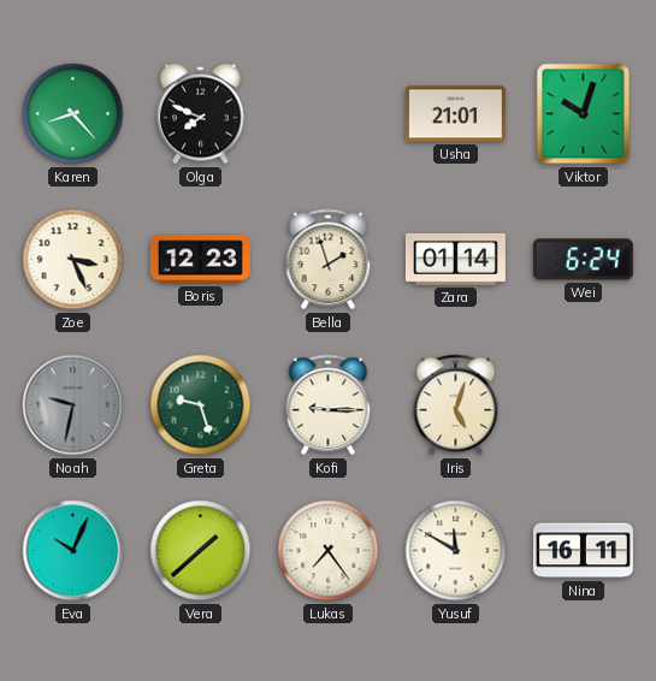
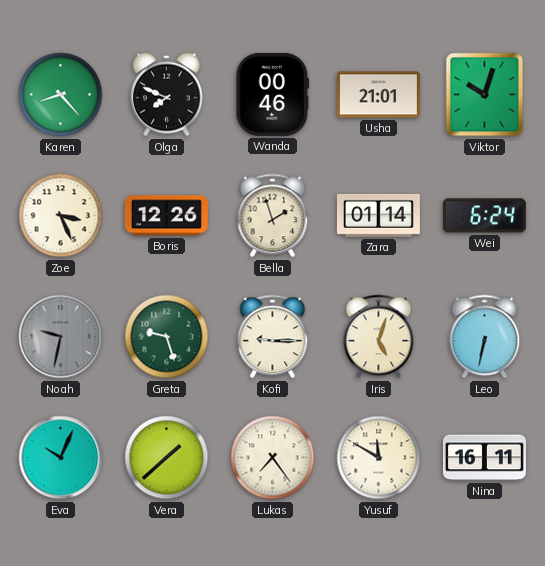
Wanda: none -> 00:46 (273, 94)
Boris: 12:23 -> 12:26 (166, 216)
Leo: none -> 6:32 (485, 337)
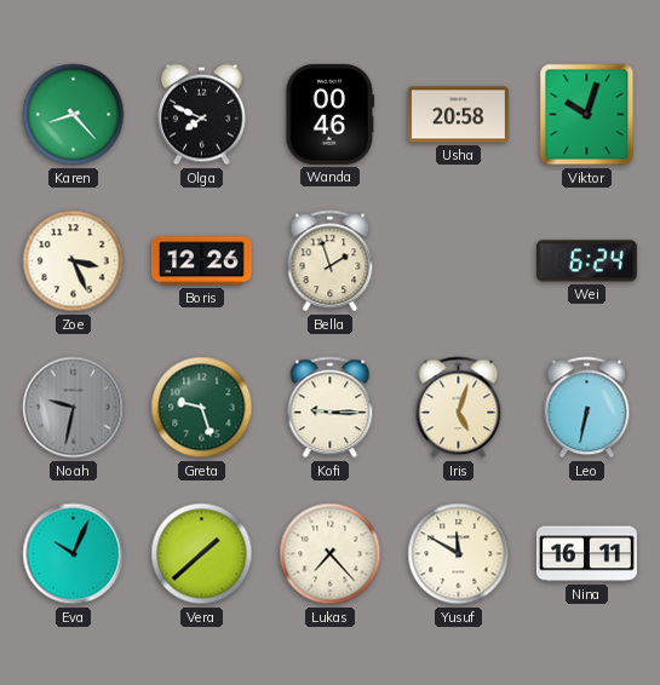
Usha: 21:01 -> 20:58 (458, 115)
Zara: 01:14 -> none (378, 215)
Lukas: 7:24 -> 7:23 (331, 554)
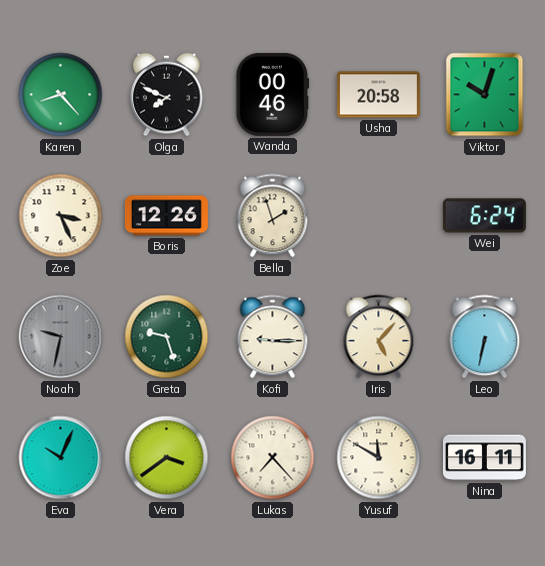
Iris: 5:03 -> 5:07 (379, 337)
Vera: 1:38 -> 3:39 (167, 458)
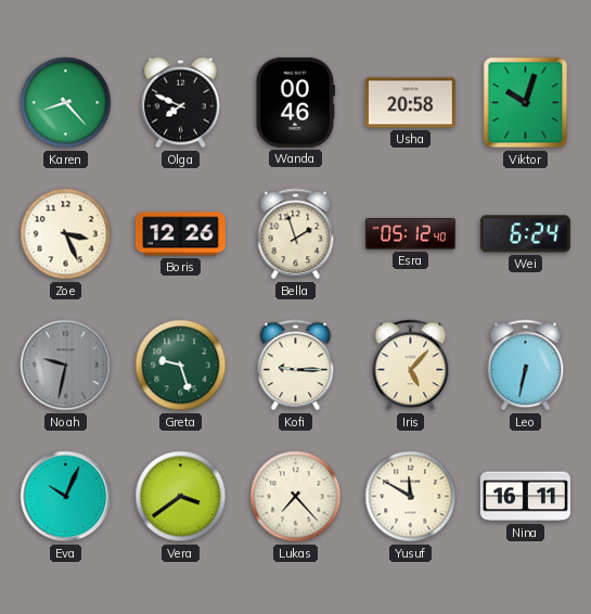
Esra: none -> 05:12 (410, 234)
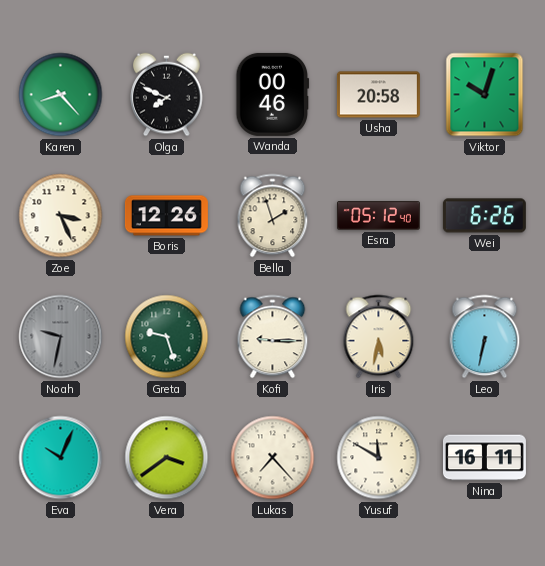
Wei: 6:24 -> 6:26 (484, 216)
Iris: 5:07 -> 5:32 (379, 337)
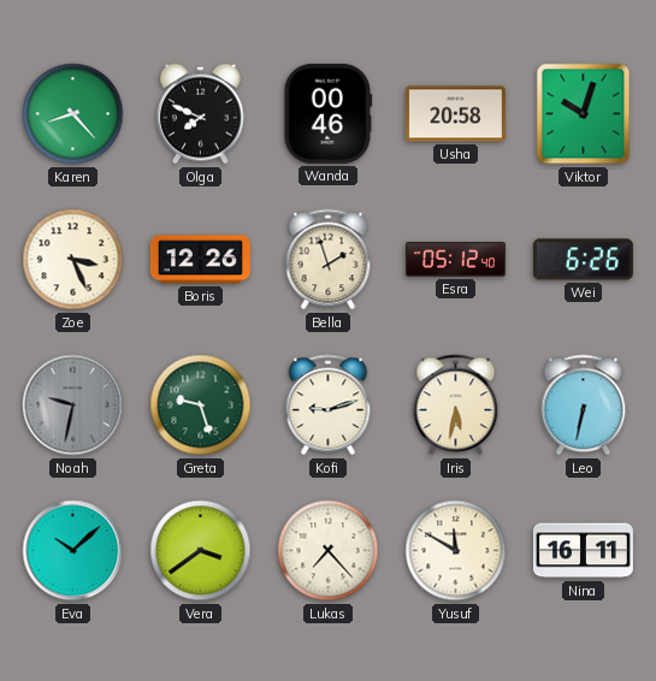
Kofi: 9:15 -> 9:12 (329, 405)
Eva: 10:04 -> 10:08 (73, 551)
